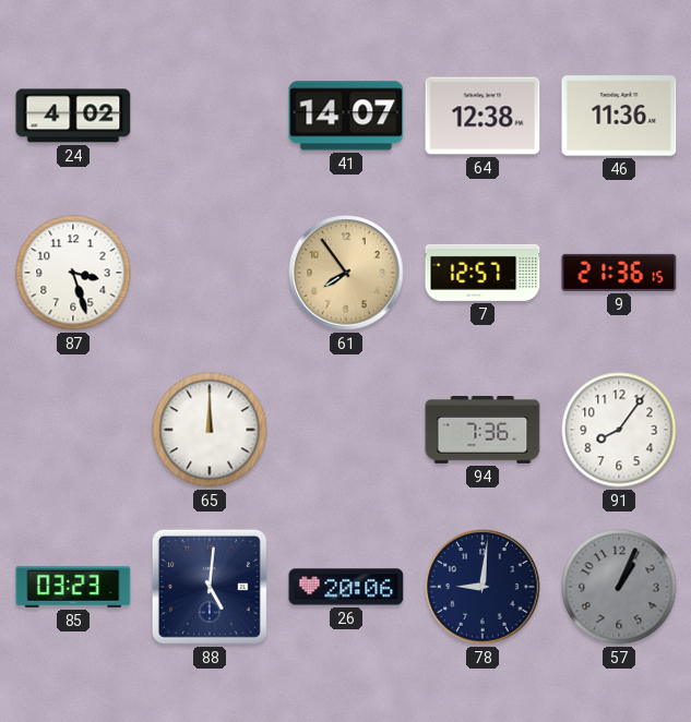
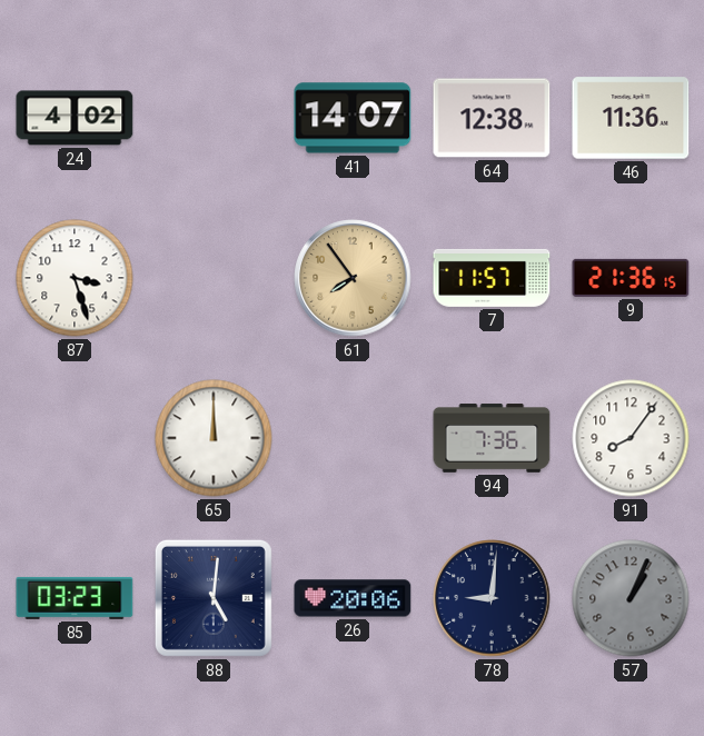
7: 12:57 -> 11:57 (492, 278)
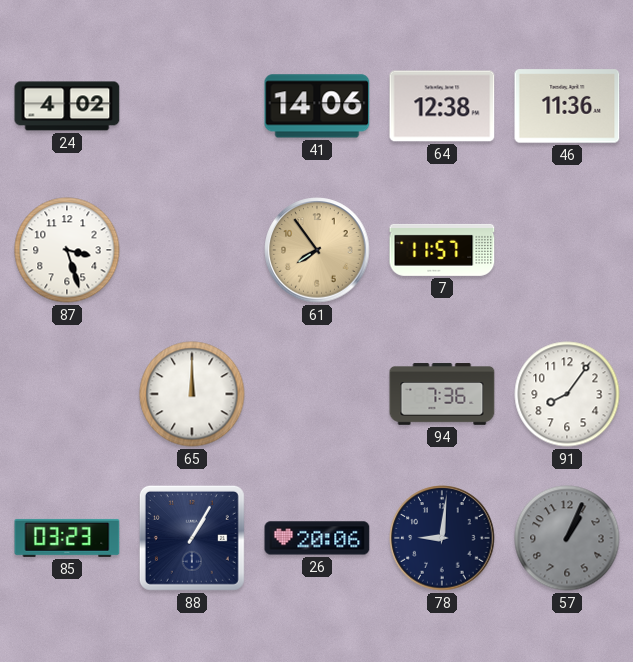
41: 14:07 -> 14:06 (317, 106)
9: 21:36 -> none (631, 278)
88: 5:01 -> 1:05 (192, 538)
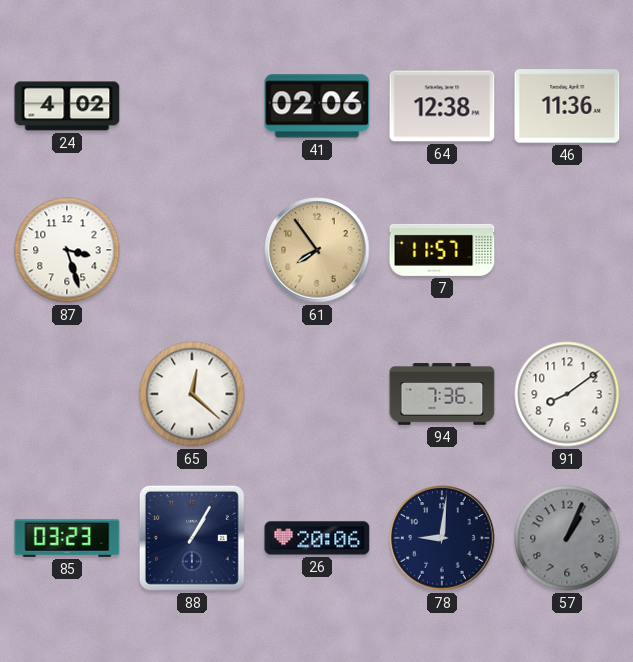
41: 14:06 -> 02:06 (317, 106)
65: 12:00 -> 12:22 (192, 394)
91: 8:06 -> 8:09 (567, 394)
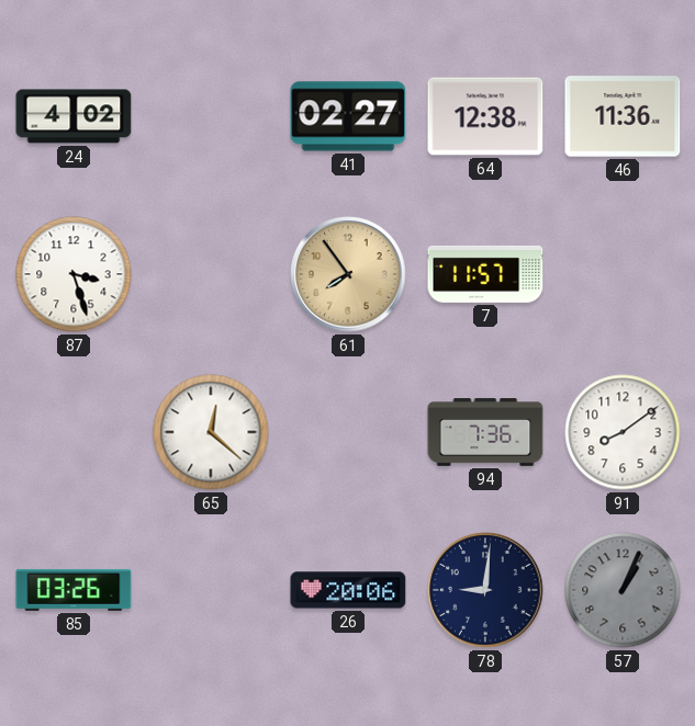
41: 02:06 -> 02:27 (348, 116)
85: 03:23 -> 03:26 (74, 590)
88: 1:05 -> none (192, 538)
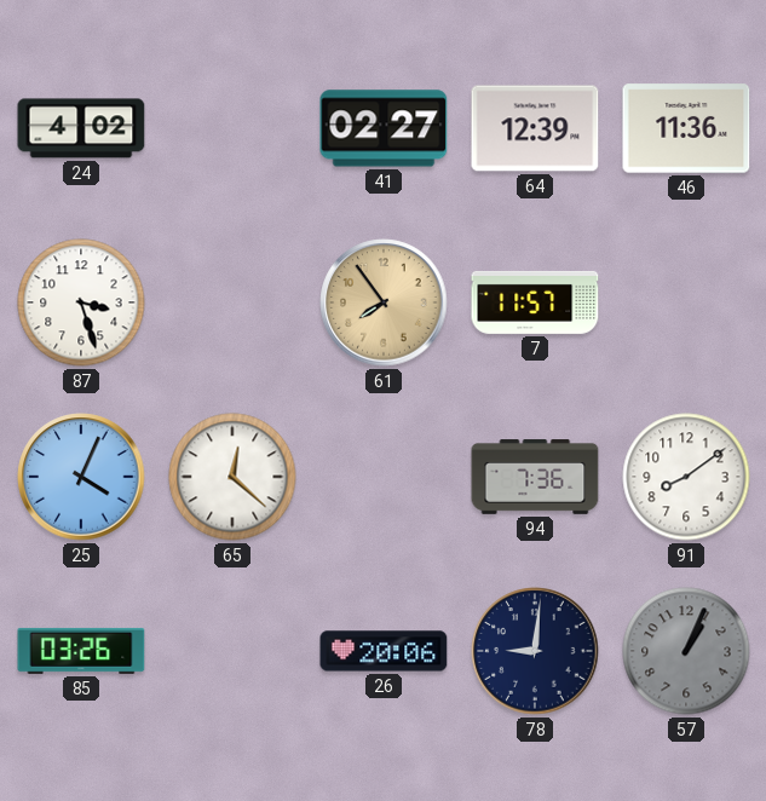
64: 12:38 -> 12:39 (535, 128)
25: none -> 4:04 (81, 477)
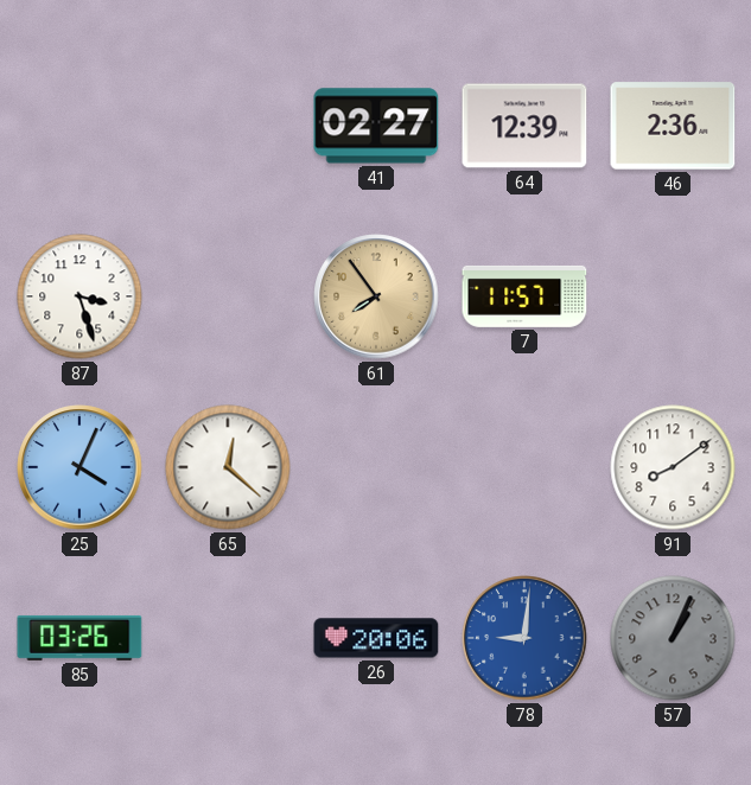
24: 4:02 -> none (81, 128)
46: 11:36 -> 2:36 (673, 126)
94: 7:36 -> none (535, 477)
78 dial: navy -> blue (524, 638)
